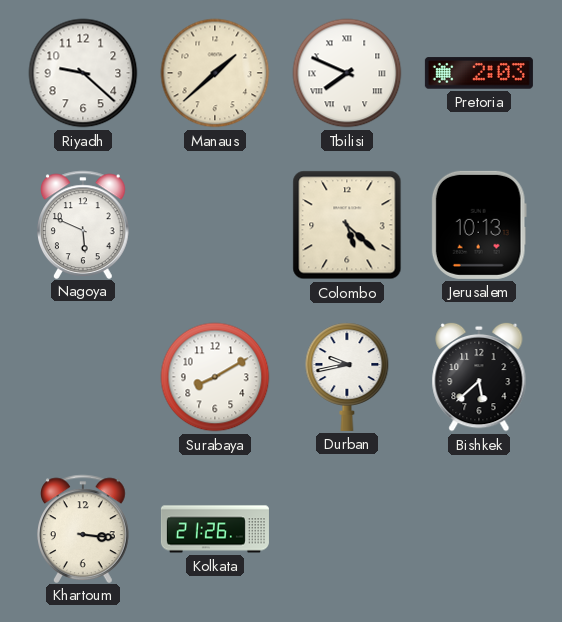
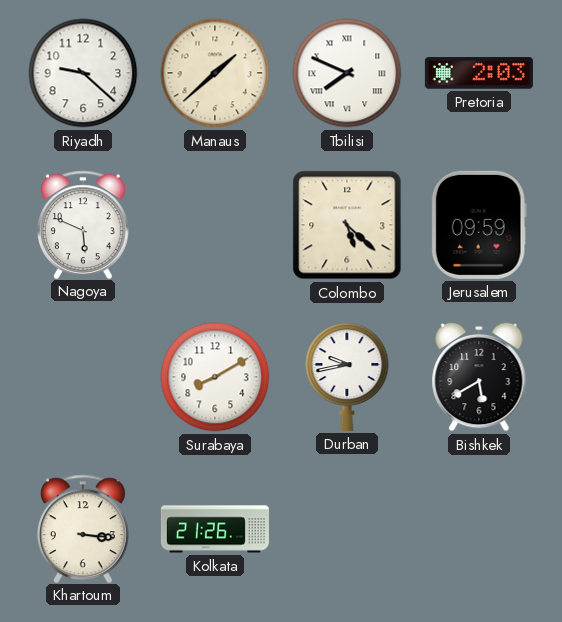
Jerusalem: 10:13 -> 09:59 (479, 225)
Bishkek: 5:38 -> 5:40 (479, 377)
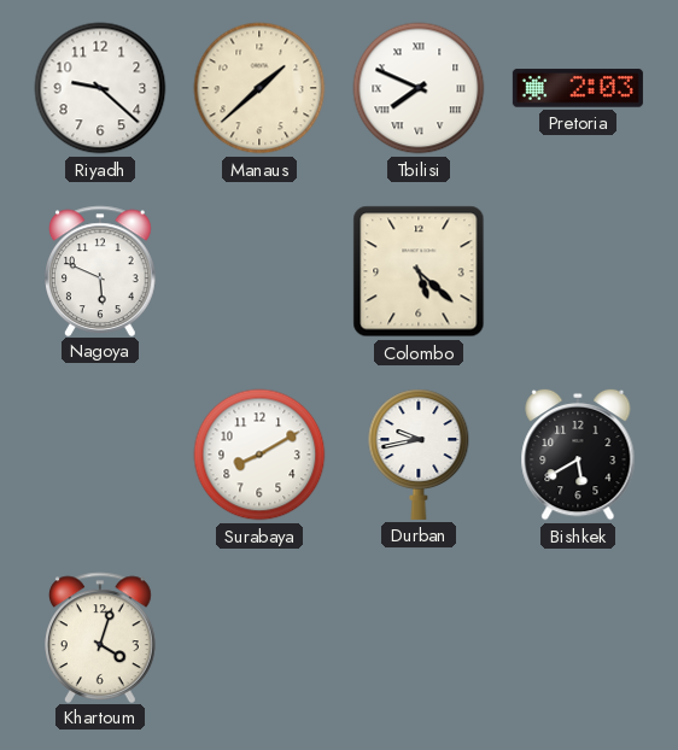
Jerusalem: 09:59 -> none (479, 225)
Khartoum: 3:16 -> 4:03 (101, 637)
Kolkata: 21:26 -> none (215, 529)
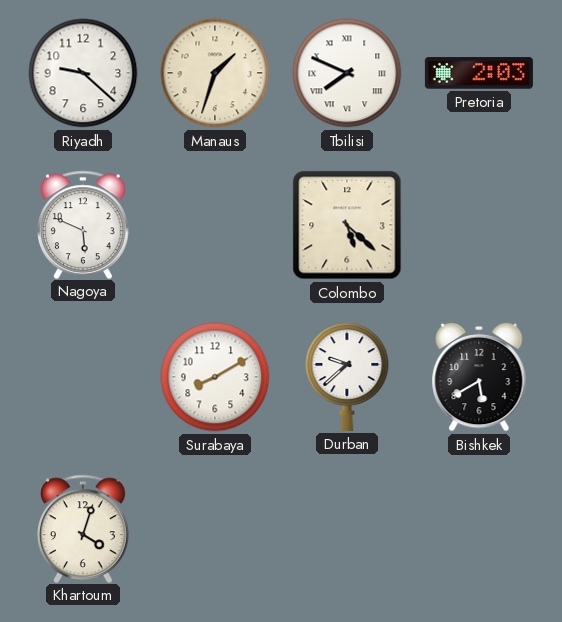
Manaus: 1:38 -> 1:33 (215, 73)
Durban: 9:43 -> 9:38 (347, 377)
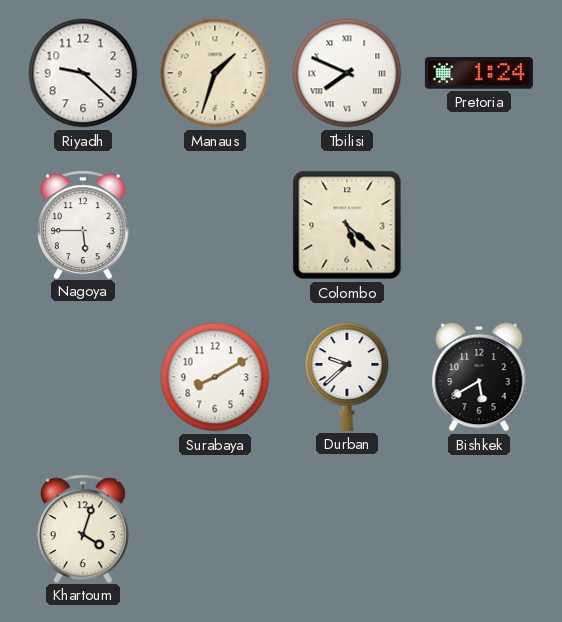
Pretoria: 2:03 -> 1:24 (479, 73)
Nagoya: 5:49 -> 5:45 (84, 224)
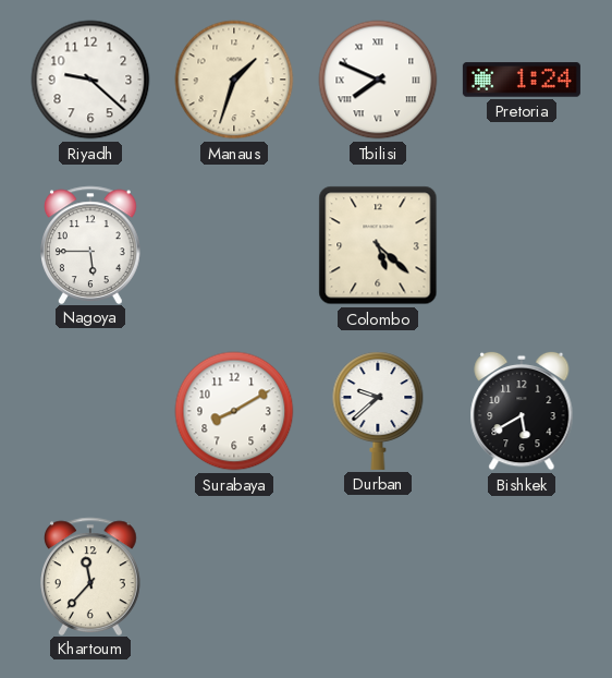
Khartoum: 4:03 -> 11:37 (91, 576)
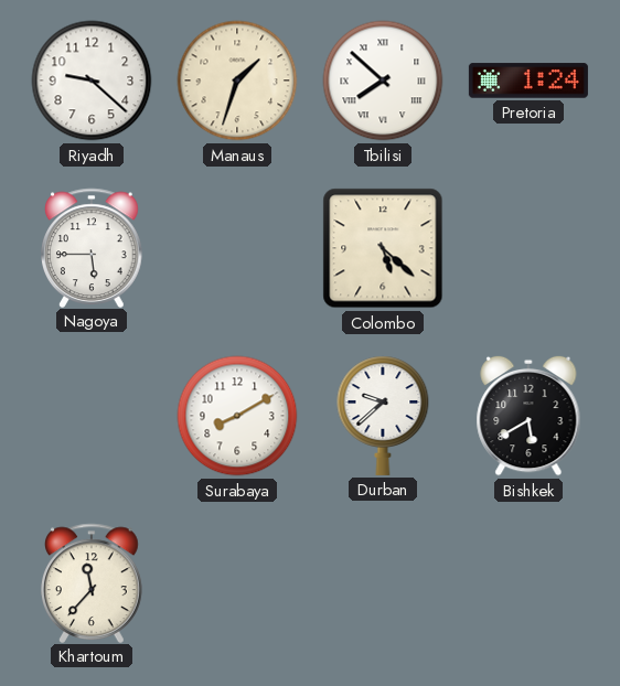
Tbilisi: 7:49 -> 7:52 (383, 81)
